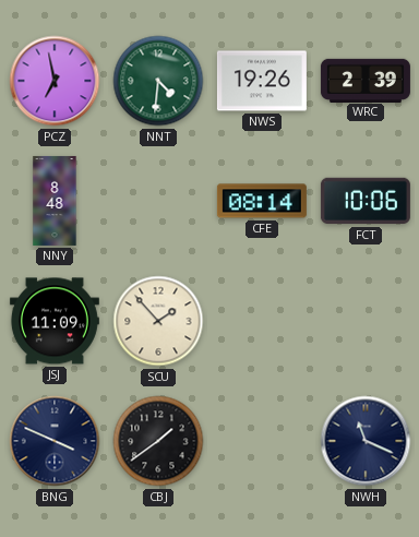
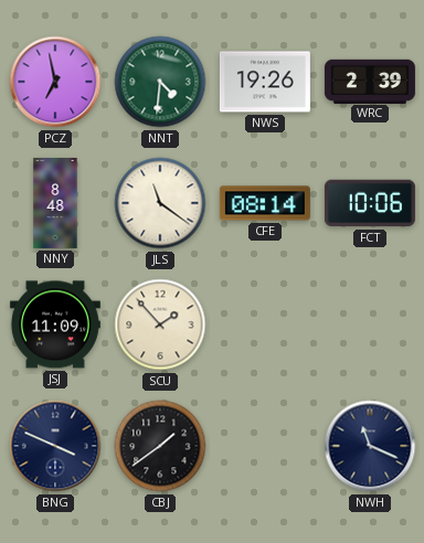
JLS: none -> 11:21 (160, 203)
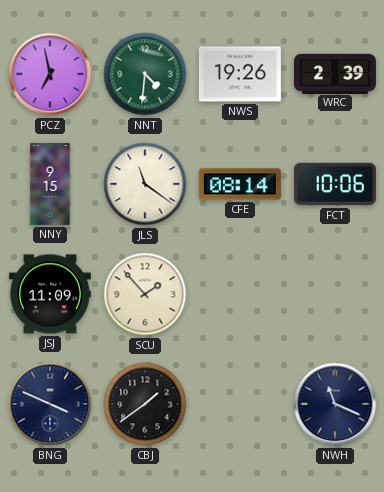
NNY: 8:48 -> 9:15 (50, 184)
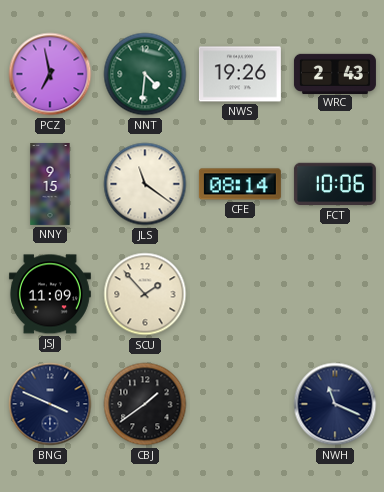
WRC: 2:39 -> 2:43 (335, 73)
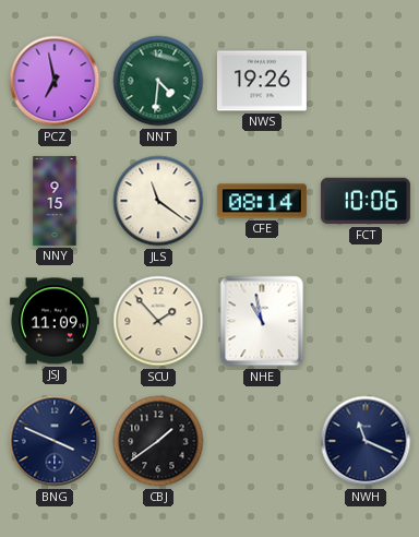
WRC: 2:43 -> none (335, 73)
NHE: none -> 10:58 (262, 321)
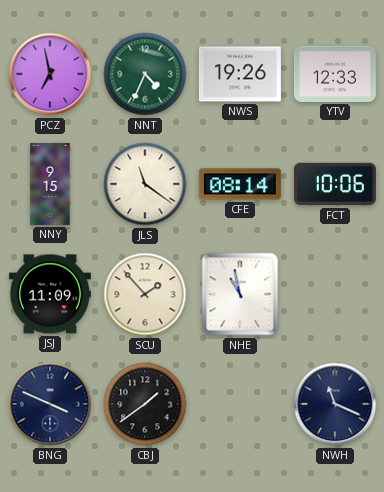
NNT: 4:31 -> 4:34 (145, 74)
YTV: none -> 12:33 (335, 74)
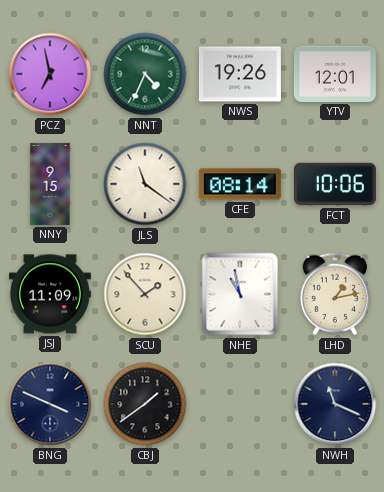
YTV: 12:33 -> 12:01 (335, 74)
LHD: none -> 1:13 (335, 294)
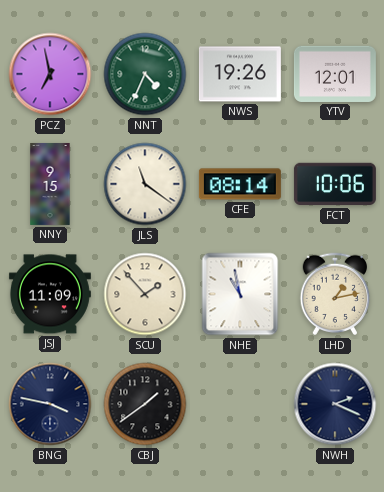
BNG: 3:49 -> 3:47 (50, 404)
NWH: 11:19 -> 2:19 (335, 404)
